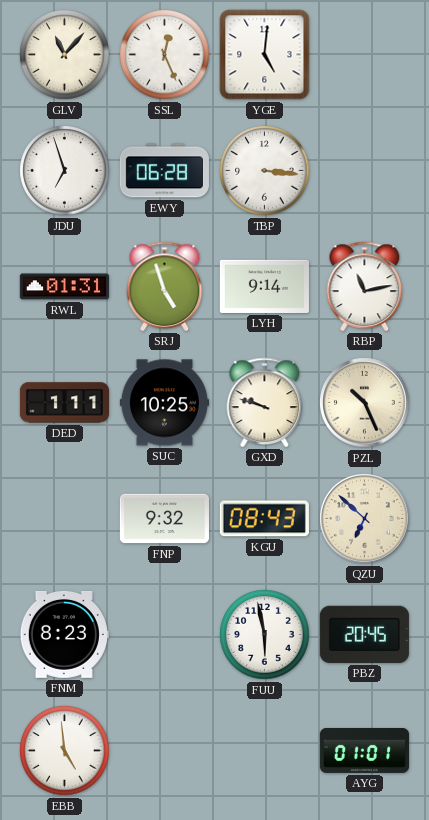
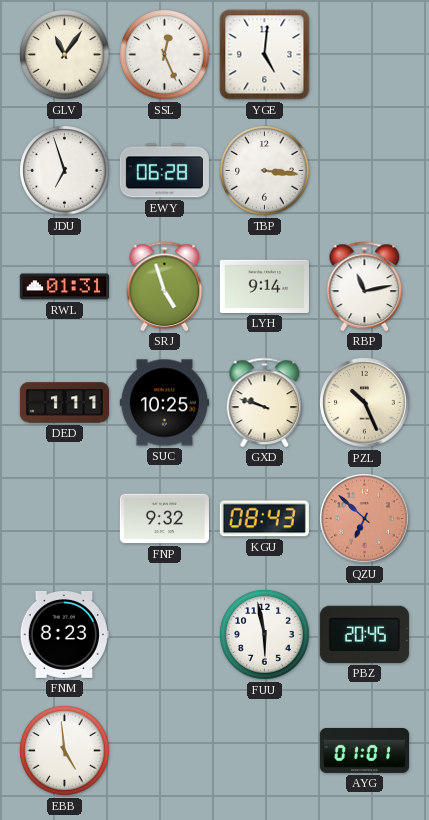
GLV: 11:07 -> 11:06 (65, 55)
QZU dial: cream -> salmon (365, 519)
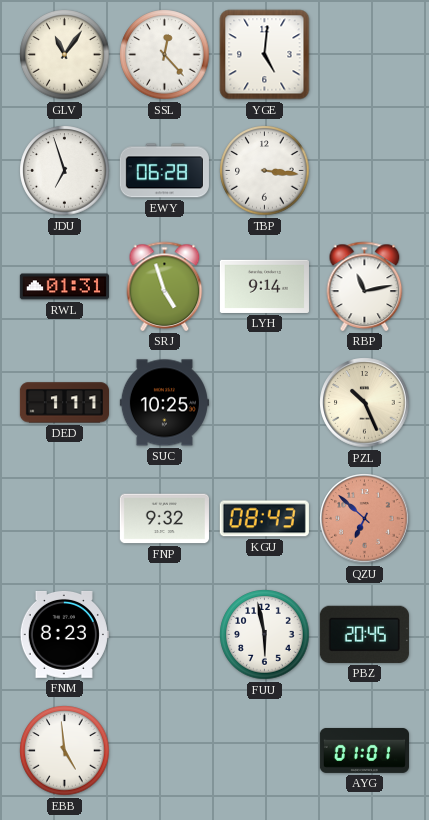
SSL: 12:26 -> 12:23 (165, 55)
GXD: 9:48 -> none (265, 402)
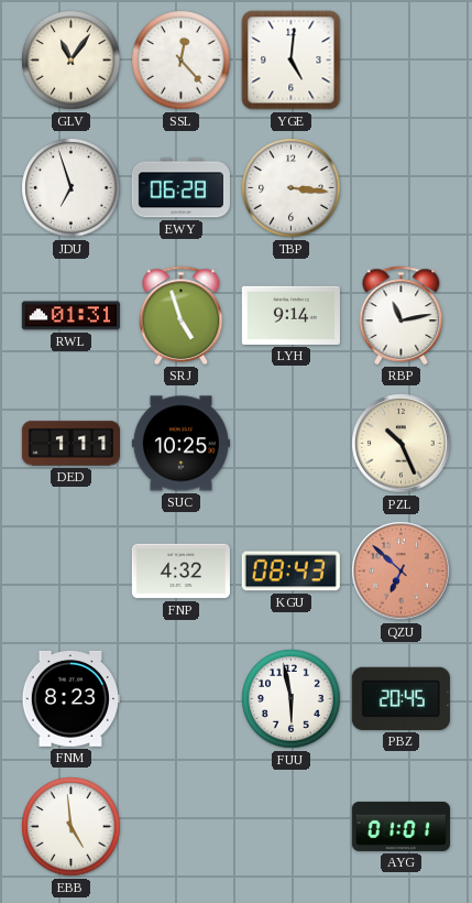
FNP: 9:32 -> 4:32 (180, 572)
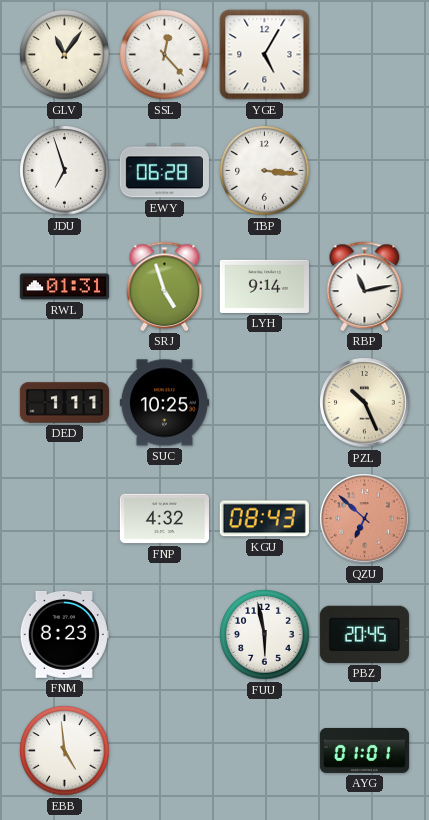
YGE: 5:01 -> 5:05 (265, 55)
